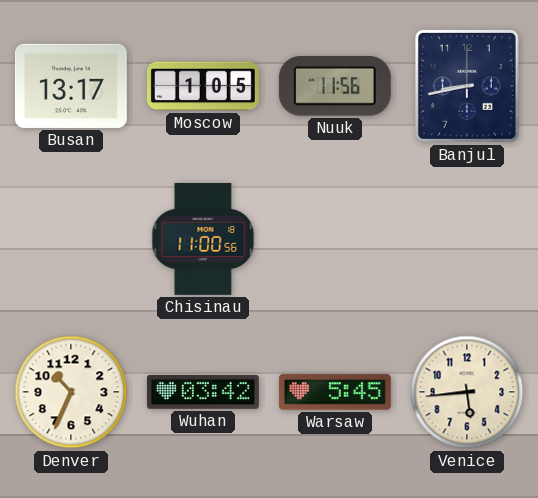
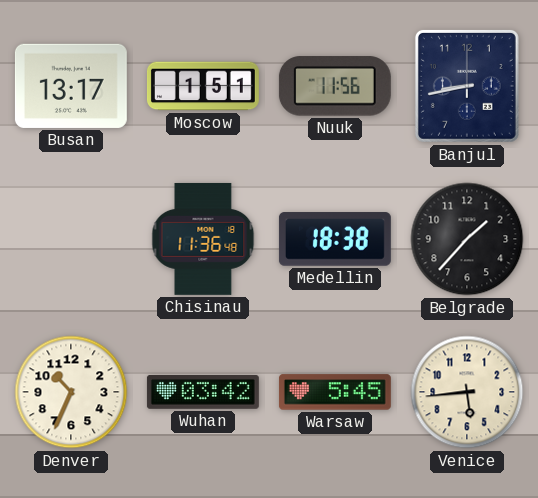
Moscow: 1:05 -> 1:51 (203, 86)
Chisinau: 11:00 -> 11:36 (203, 239)
Medellin: none -> 18:38 (335, 239)
Belgrade: none -> 1:37 (467, 239)
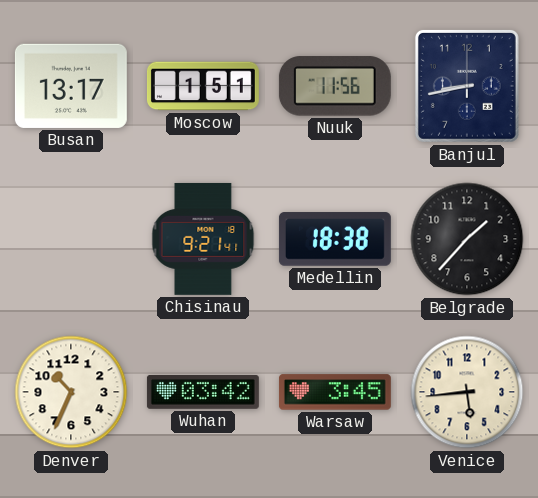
Chisinau: 11:36 -> 9:21 (203, 239)
Warsaw: 5:45 -> 3:45 (335, 392)
